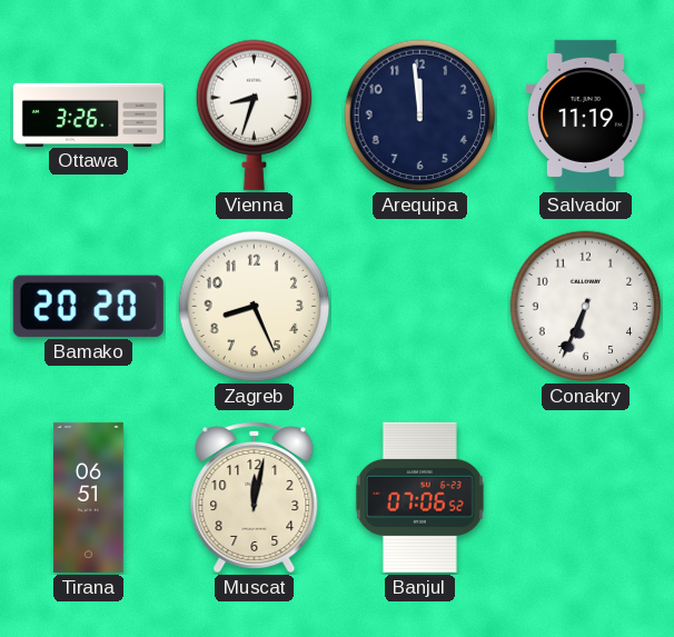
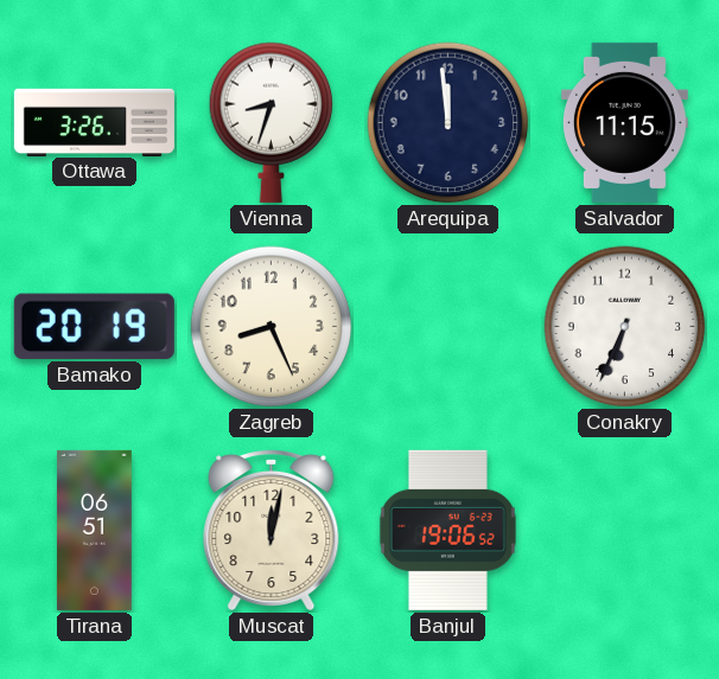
Salvador: 11:19 -> 11:15 (624, 122)
Bamako: 20:20 -> 20:19 (94, 326)
Banjul: 07:06 -> 19:06 (447, 530)
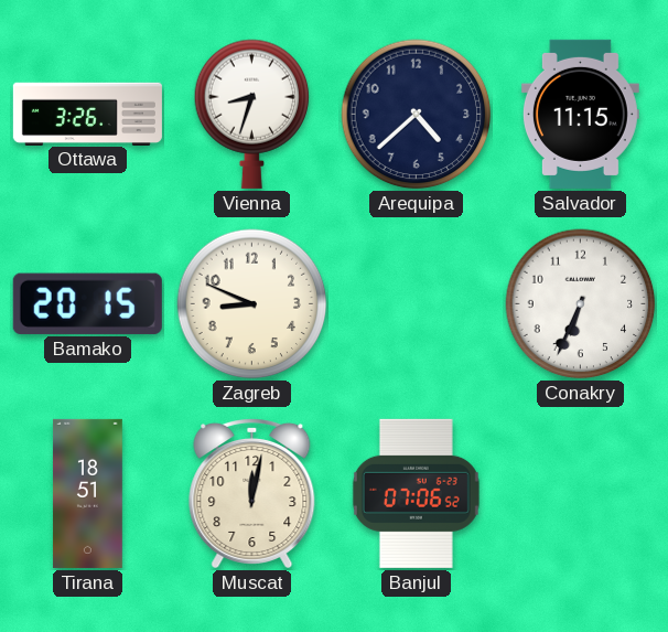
Arequipa: 11:59 -> 4:38 (417, 115)
Bamako: 20:19 -> 20:15 (87, 303)
Zagreb: 8:26 -> 8:49 (252, 304)
Tirana: 06:51 -> 18:51 (88, 493)
Banjul: 19:06 -> 07:06 (416, 493)
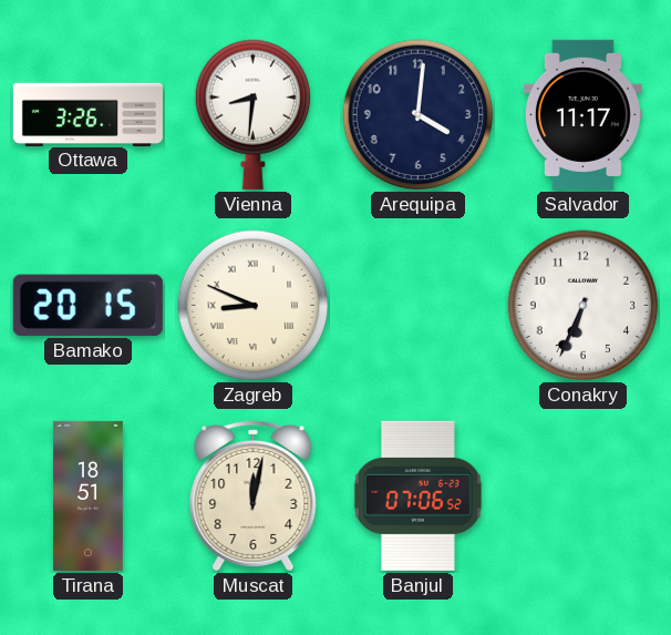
Vienna: 8:33 -> 8:31 (254, 114)
Arequipa: 4:38 -> 4:01 (419, 115)
Salvador: 11:15 -> 11:17 (582, 114)
Zagreb numerals: Arabic -> Roman (254, 306)
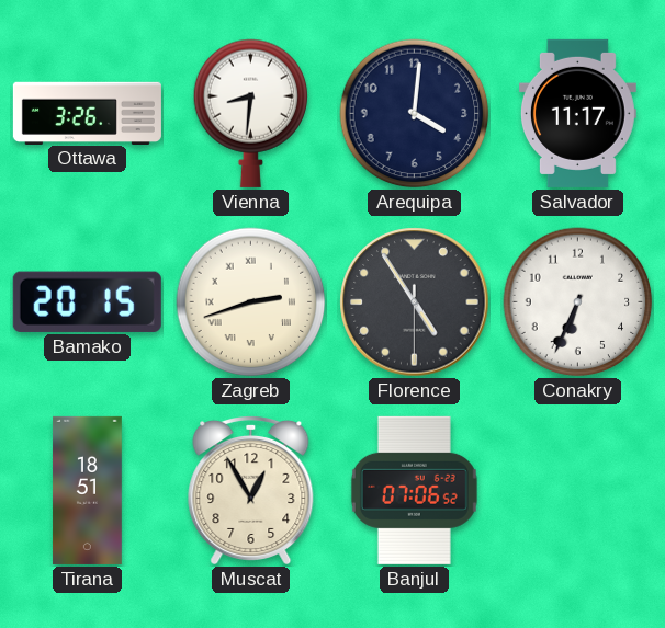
Zagreb: 8:49 -> 2:42 (251, 302)
Florence: none -> 4:54 (415, 302)
Muscat: 12:02 -> 12:55 (251, 490)
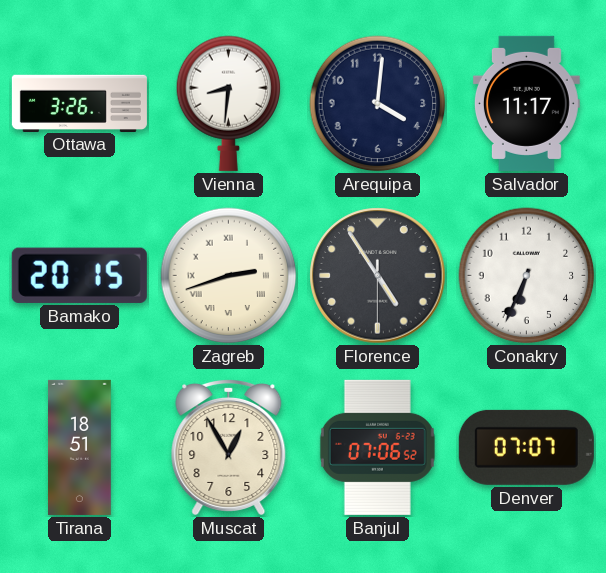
Denver: none -> 07:07 (526, 447)
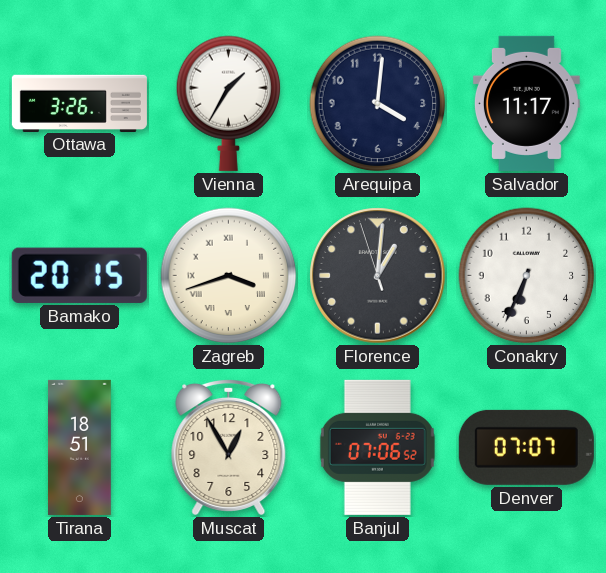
Vienna: 8:31 -> 1:35 (229, 103)
Zagreb: 2:42 -> 3:42 (229, 276)
Florence: 4:54 -> 1:00 (378, 276)
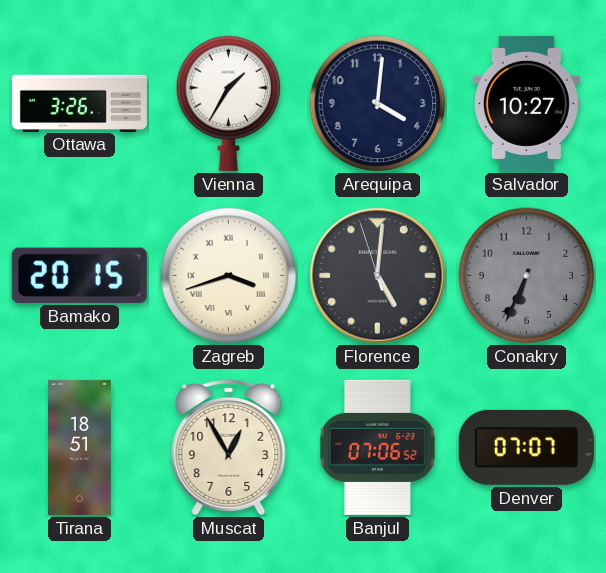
Salvador: 11:17 -> 10:27 (526, 103)
Florence: 1:00 -> 5:00 (378, 276)
Conakry dial: white -> grey (527, 276)
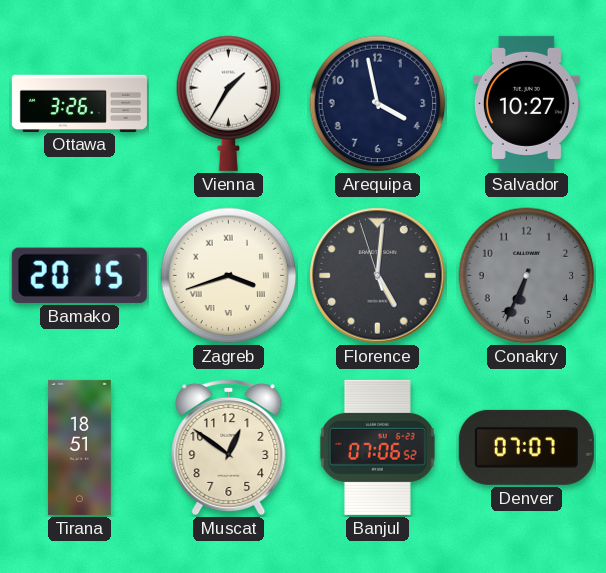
Arequipa: 4:01 -> 3:58 (378, 104)
Muscat: 12:55 -> 12:51 (229, 447)
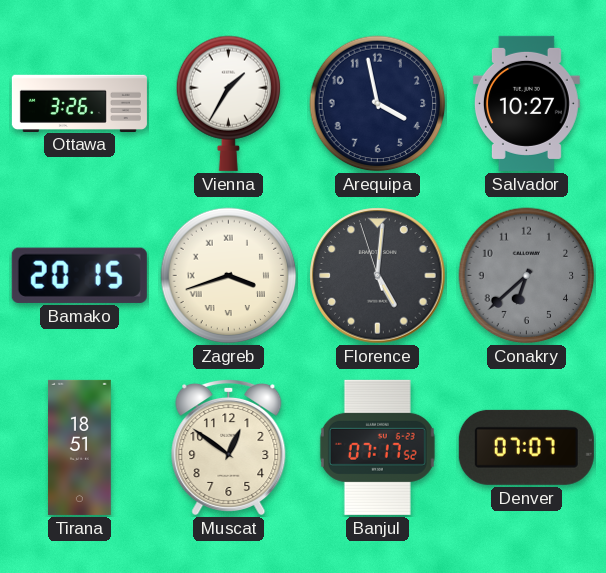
Conakry: 6:34 -> 6:38 (527, 276)
Banjul: 07:06 -> 07:17 (377, 447)
